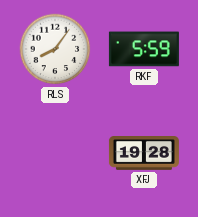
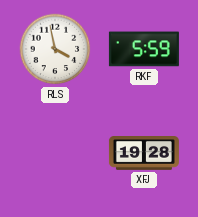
RLS: 8:06 -> 3:58 (55, 49)
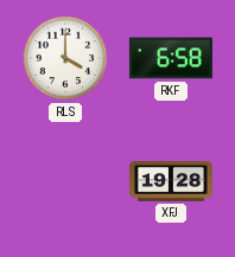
RLS: 3:58 -> 4:00 (65, 58)
RKF: 5:59 -> 6:58 (171, 58)
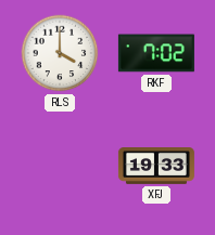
RKF: 6:58 -> 7:02 (156, 53)
XFJ: 19:28 -> 19:33 (156, 167)
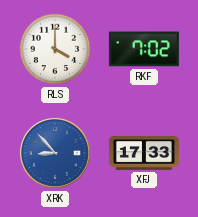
XRK: none -> 8:53 (55, 153)
XFJ: 19:33 -> 17:33 (144, 154)
